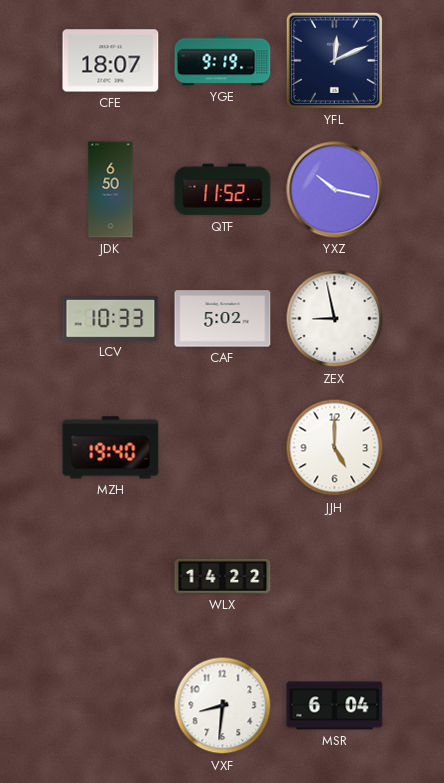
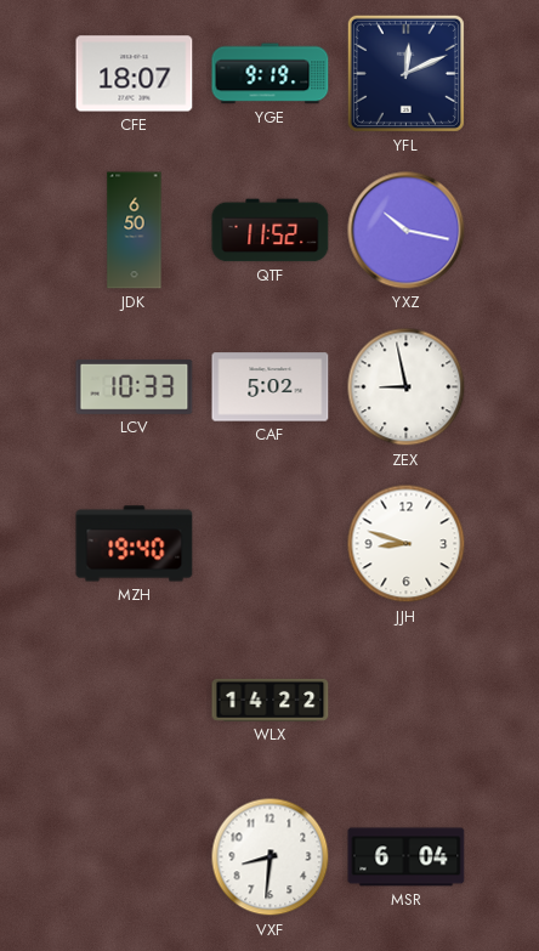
JJH: 5:00 -> 8:48 (407, 544)
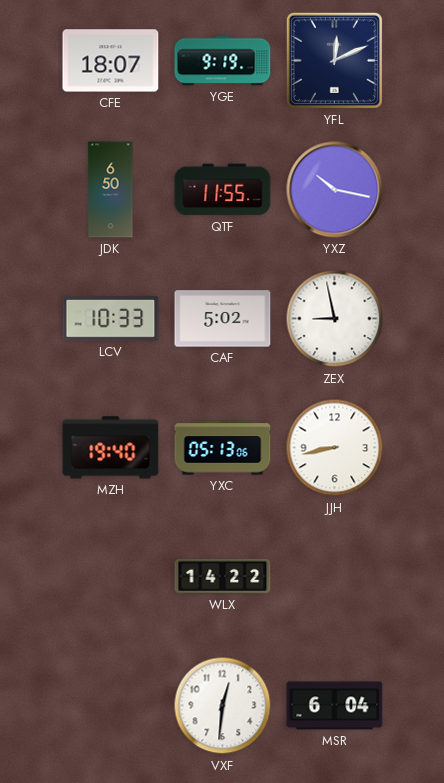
QTF: 11:52 -> 11:55 (223, 190)
YXC: none -> 05:13 (223, 448)
JJH: 8:48 -> 8:43 (335, 448)
VXF: 8:31 -> 12:31 (223, 706)
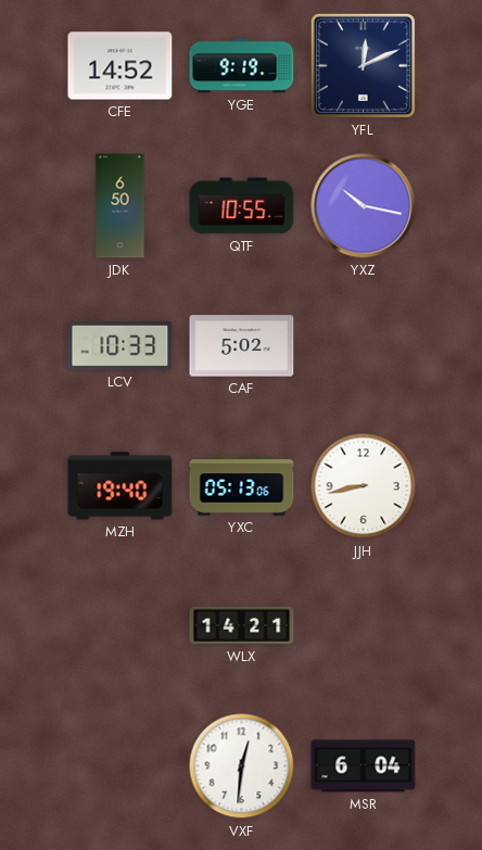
CFE: 18:07 -> 14:52 (120, 66)
QTF: 11:55 -> 10:55 (242, 206)
ZEX: 8:58 -> none (335, 319)
WLX: 14:22 -> 14:21 (242, 625)
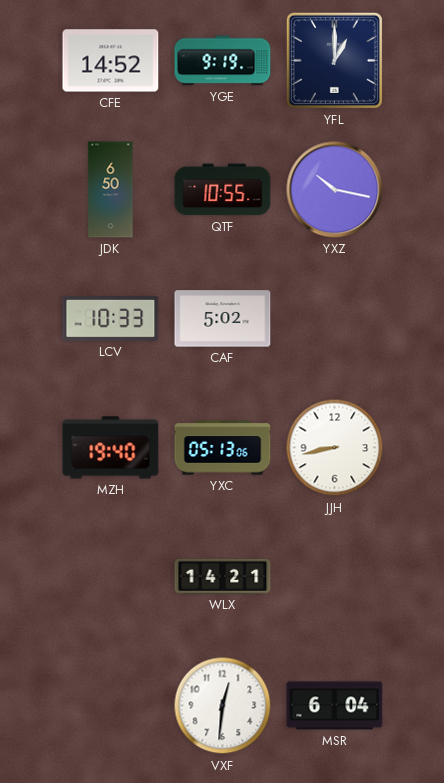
YFL: 12:11 -> 1:00 (334, 60)
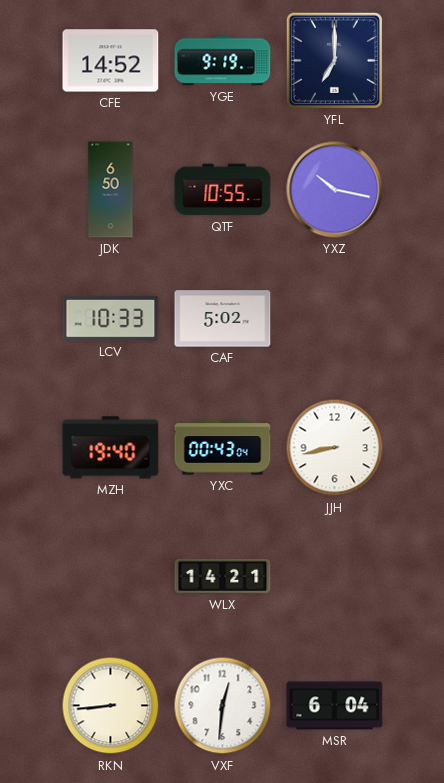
YFL: 1:00 -> 7:00 (334, 60)
YXC: 05:13 -> 00:43 (223, 448)
RKN: none -> 8:44 (111, 706)
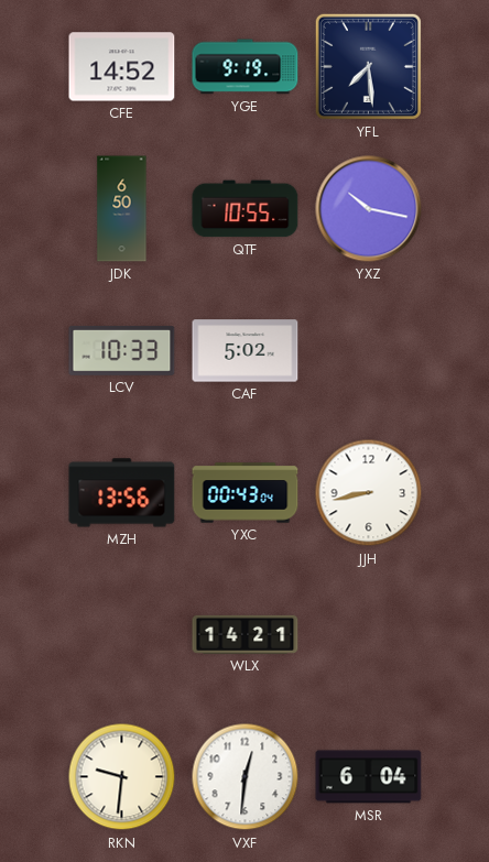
YFL: 7:00 -> 7:29 (368, 66)
MZH: 19:40 -> 13:56 (122, 493)
RKN: 8:44 -> 9:31 (122, 777)
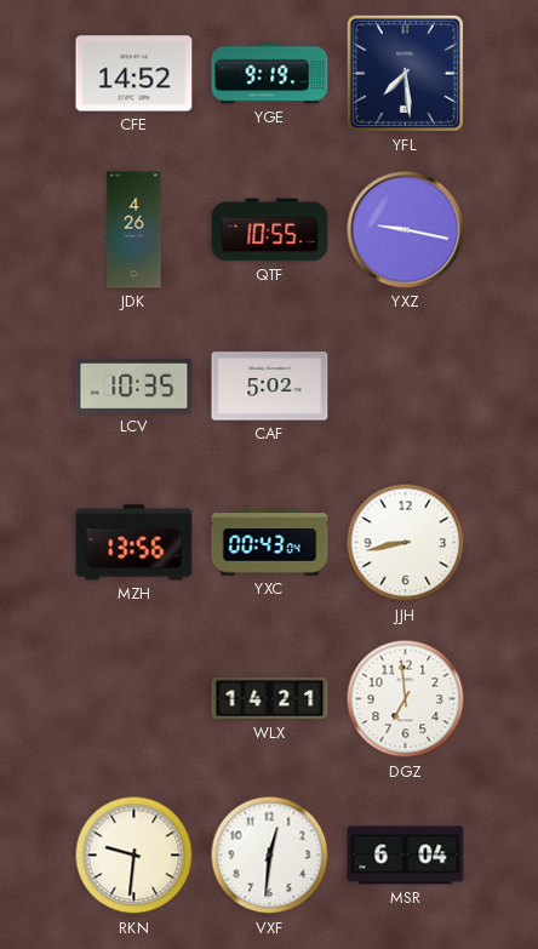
JDK: 6:50 -> 4:26 (134, 230)
YXZ: 10:17 -> 9:17 (406, 230)
LCV: 10:33 -> 10:35 (134, 385)
DGZ: none -> 6:59 (406, 699)
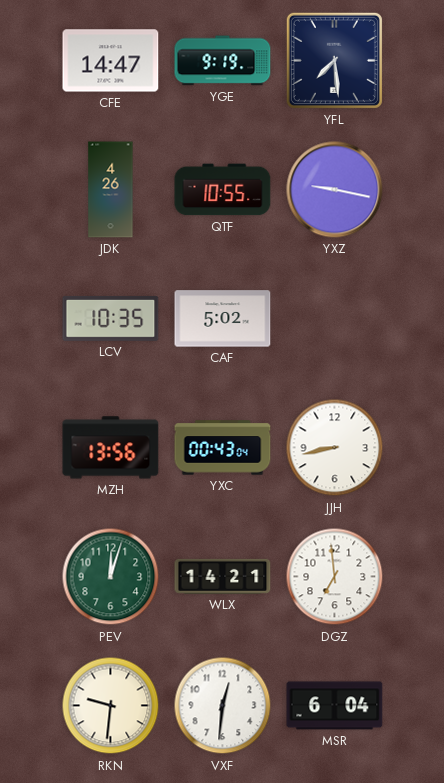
CFE: 14:52 -> 14:47 (111, 61)
PEV: none -> 12:03 (111, 577)
